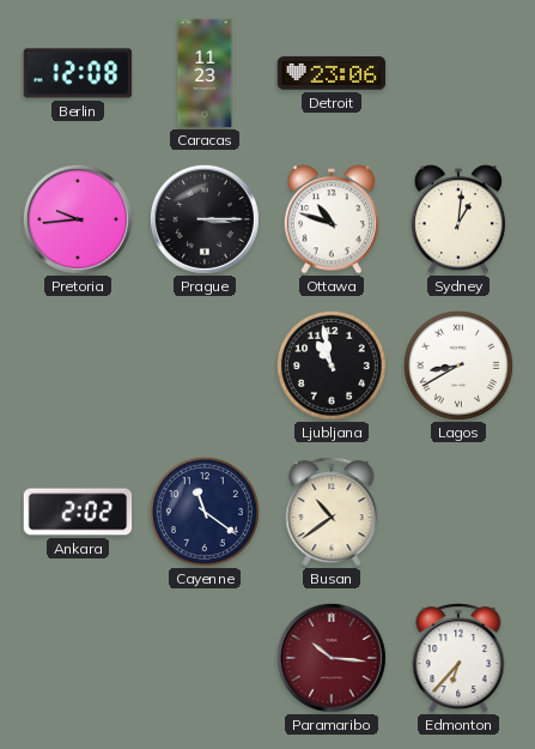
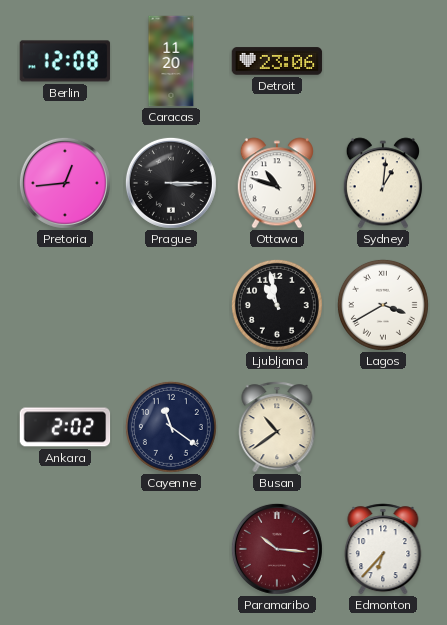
Caracas: 11:23 -> 11:20 (171, 61)
Pretoria: 9:44 -> 12:44 (65, 183)
Lagos: 8:40 -> 3:40 (383, 305)
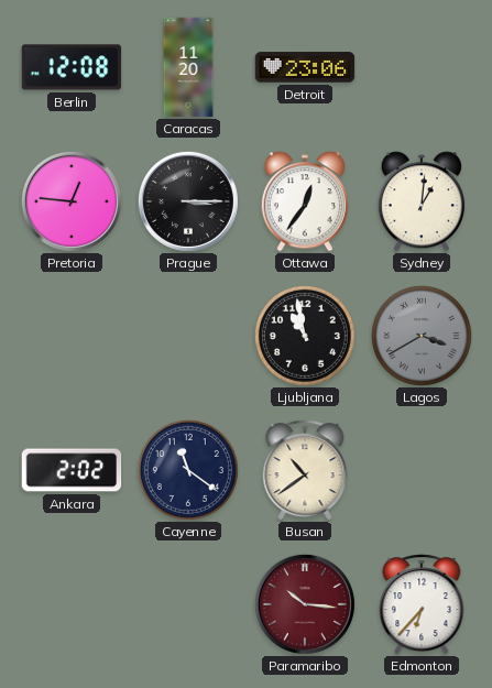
Pretoria: 12:44 -> 12:46 (72, 201)
Ottawa: 10:48 -> 12:36 (305, 201)
Lagos dial: white -> grey (422, 336)
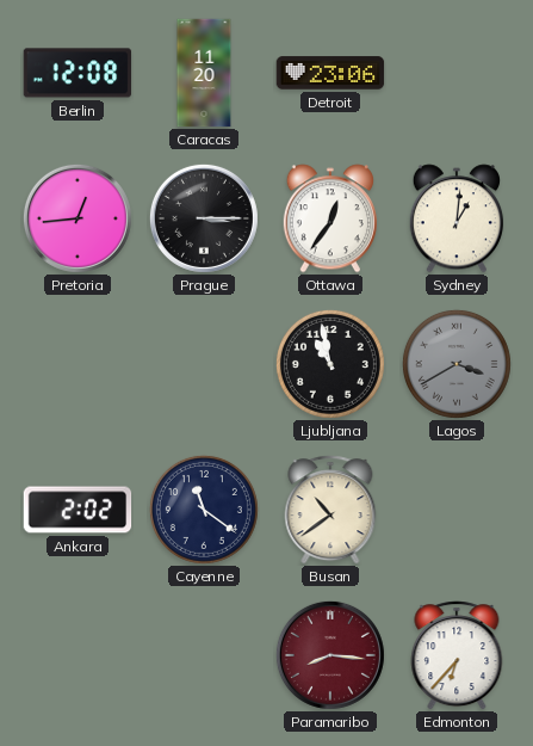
Pretoria: 12:46 -> 12:44 (78, 218)
Paramaribo: 10:16 -> 8:16 (330, 655)
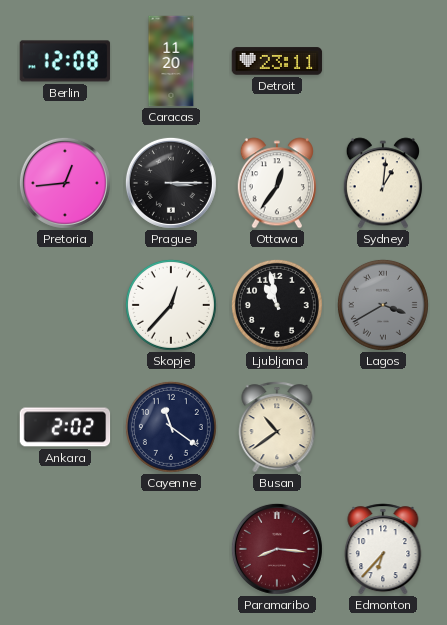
Detroit: 23:06 -> 23:11 (277, 61)
Skopje: none -> 12:37 (171, 305)
